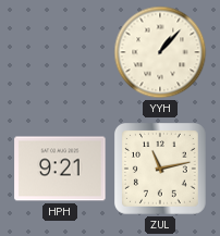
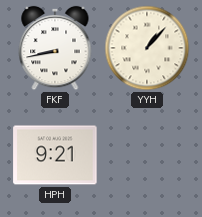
FKF: none -> 8:43 (55, 48)
ZUL: 11:13 -> none (161, 170)
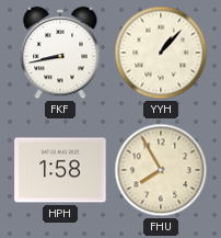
HPH: 9:21 -> 1:58 (60, 170)
FHU: none -> 7:55 (161, 170)
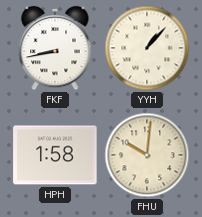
FHU: 7:55 -> 10:01 (147, 155)
